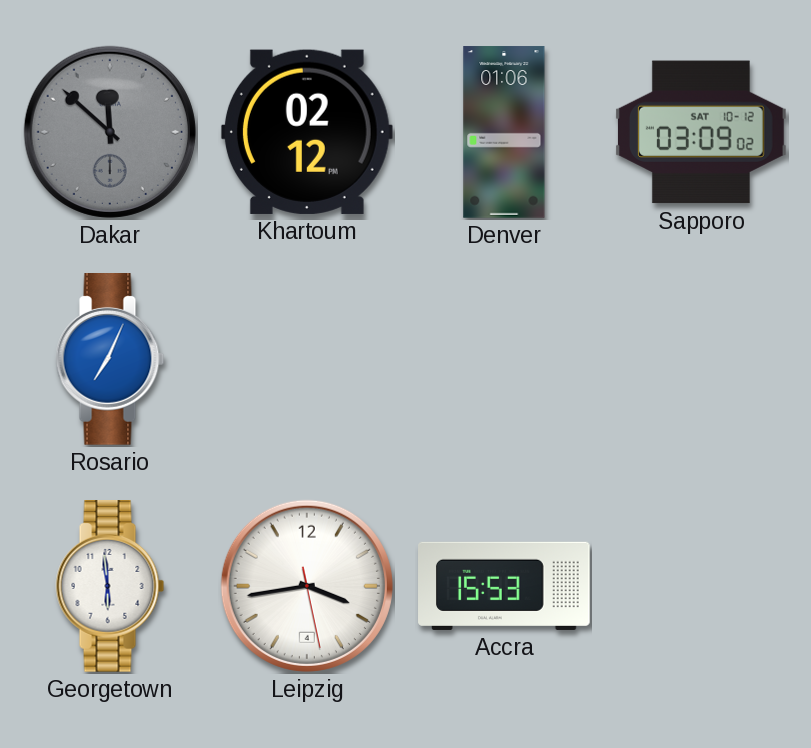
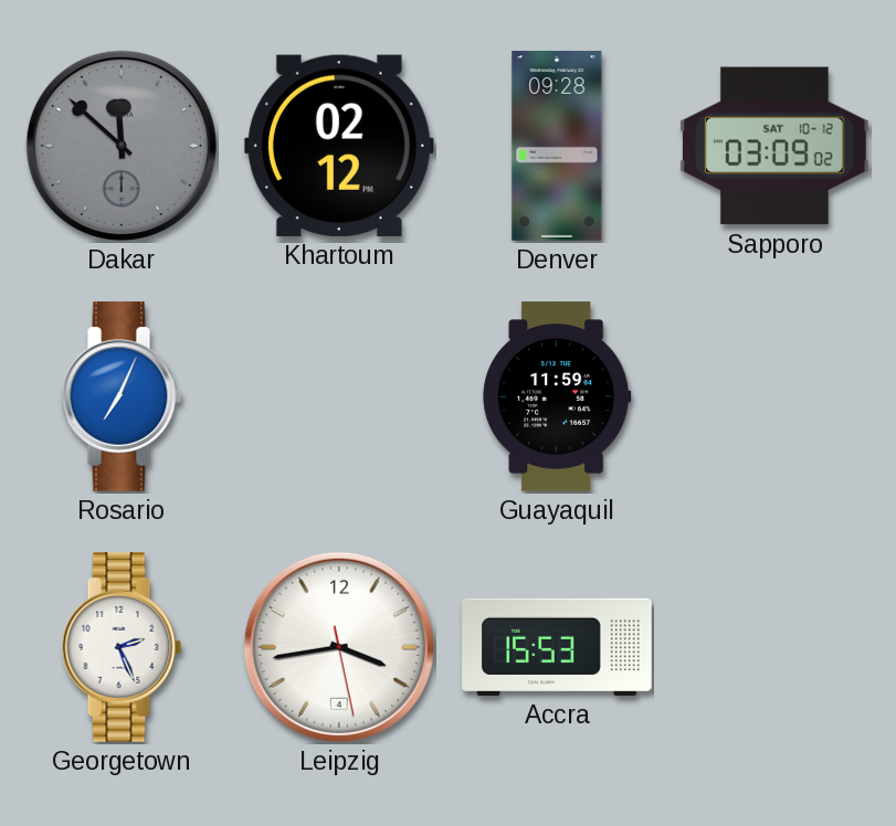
Denver: 01:06 -> 09:28 (557, 146)
Guayaquil: none -> 11:59 (557, 396)
Georgetown: 5:59 -> 2:26 (122, 648)
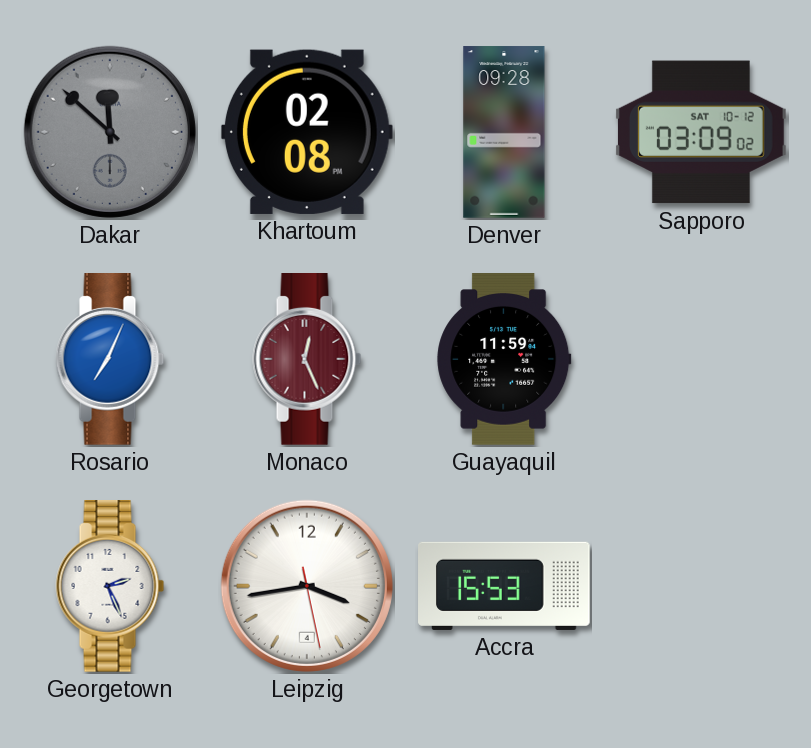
Khartoum: 02:12 -> 02:08 (307, 132)
Monaco: none -> 12:26 (307, 360)
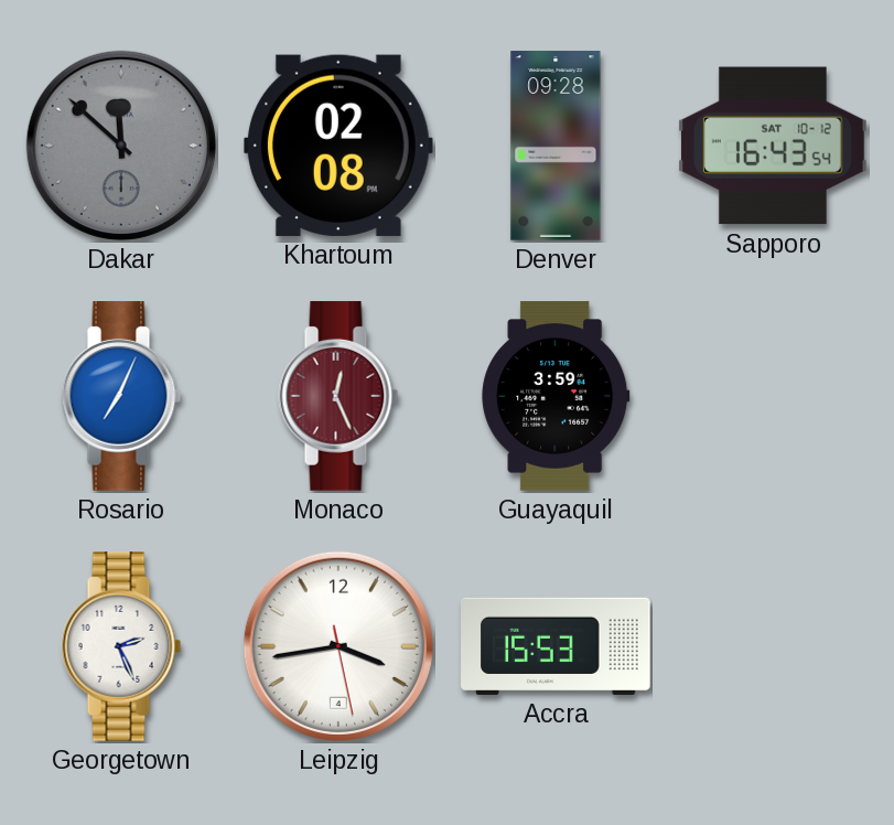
Sapporo: 03:09 -> 16:43 (773, 146)
Guayaquil: 11:59 -> 3:59 (556, 396)
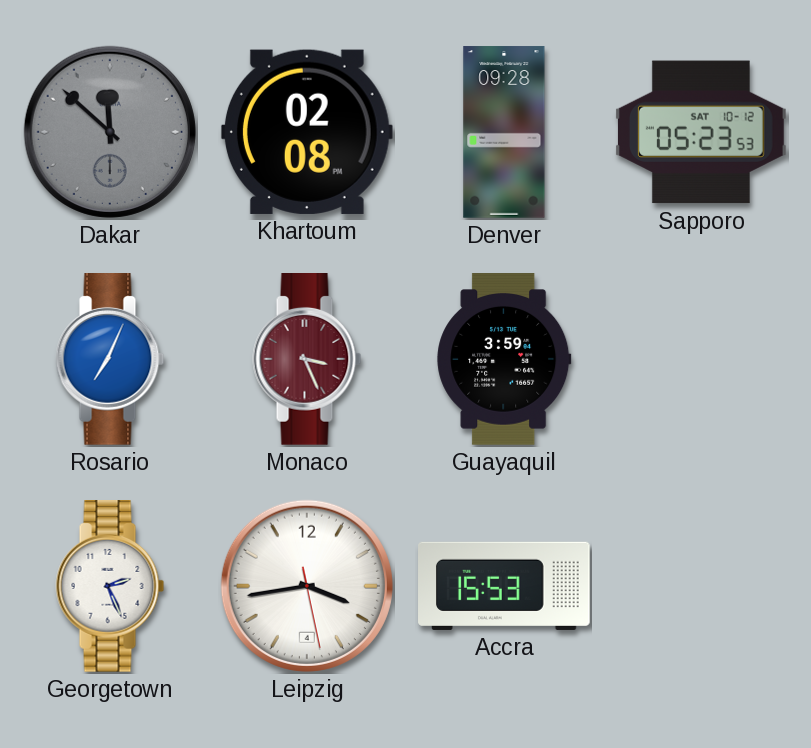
Sapporo: 16:43 -> 05:23 (701, 132)
Monaco: 12:26 -> 3:26 (307, 360)
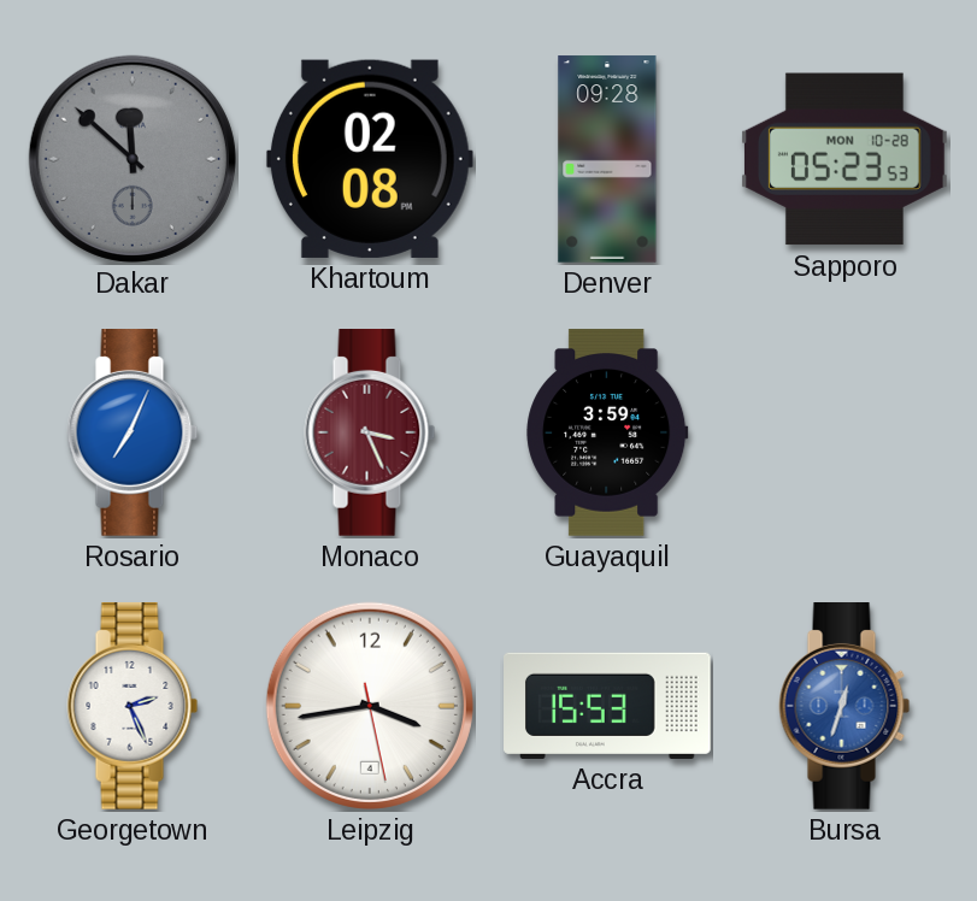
Sapporo date: SAT 10-12 -> MON 10-28 (844, 159)
Bursa: none -> 12:33 (844, 707)
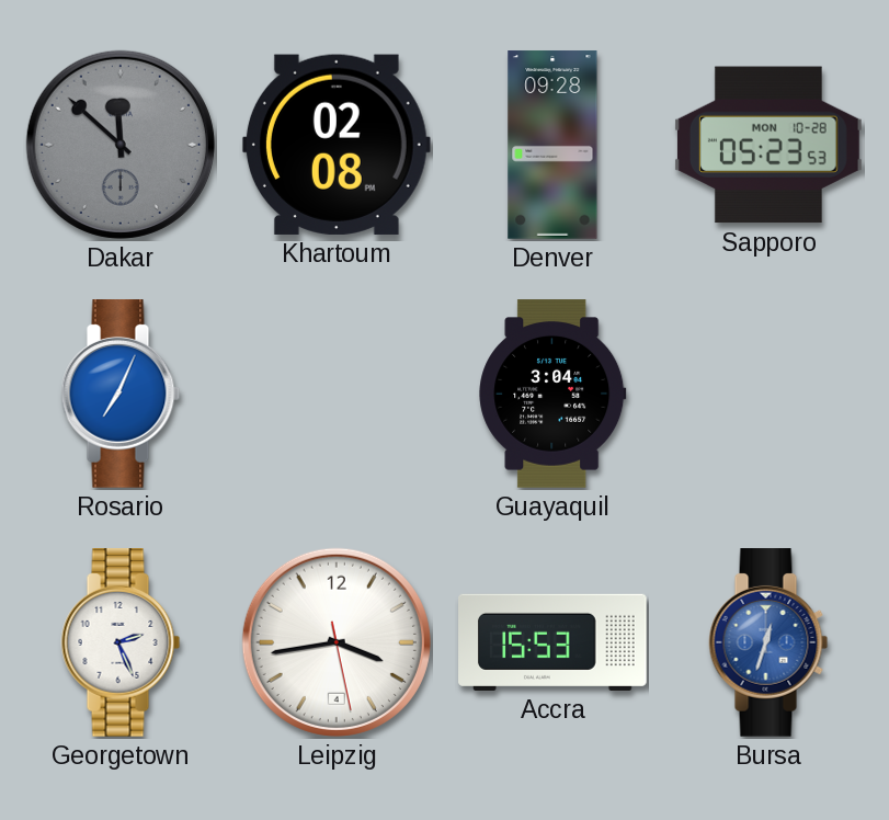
Monaco: 3:26 -> none (370, 434)
Guayaquil: 3:59 -> 3:04 (552, 394)
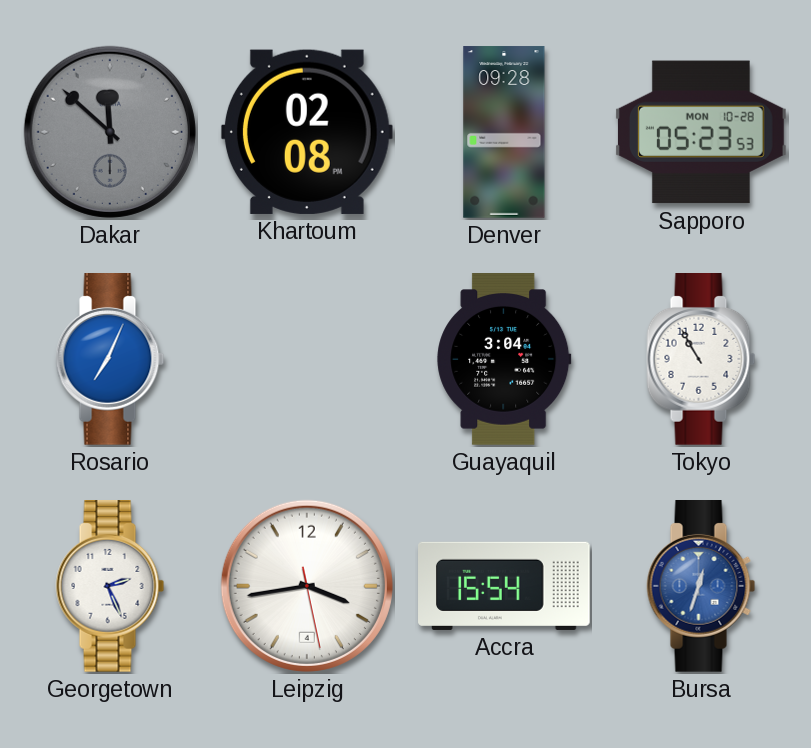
Tokyo: none -> 10:55 (701, 360)
Accra: 15:53 -> 15:54 (504, 586)
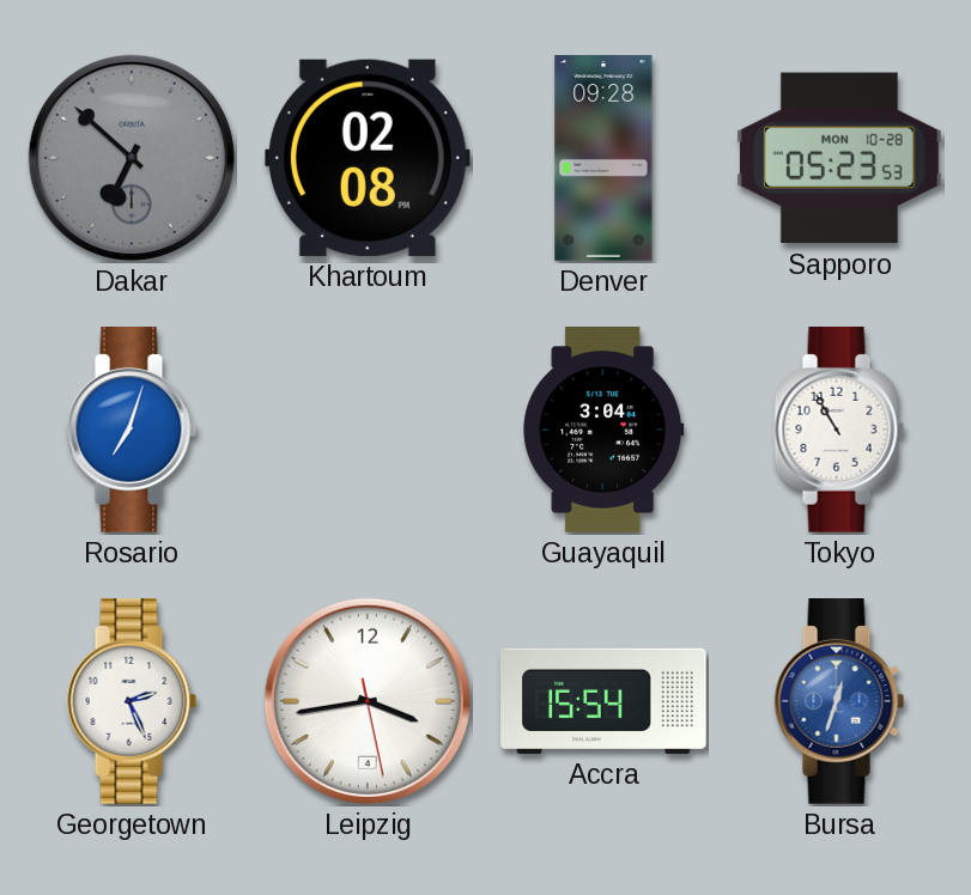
Dakar: 11:52 -> 6:52 (132, 158)
Rosario: 7:04 -> 7:03 (132, 431)
